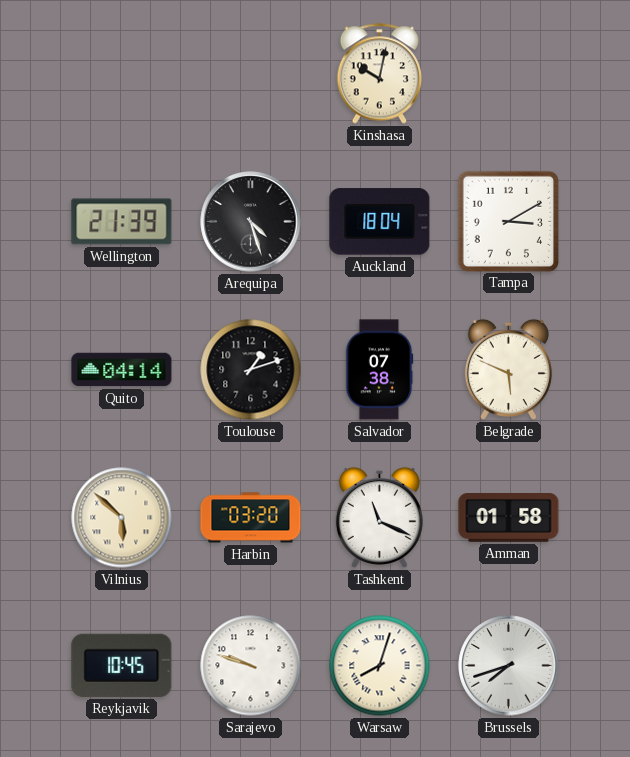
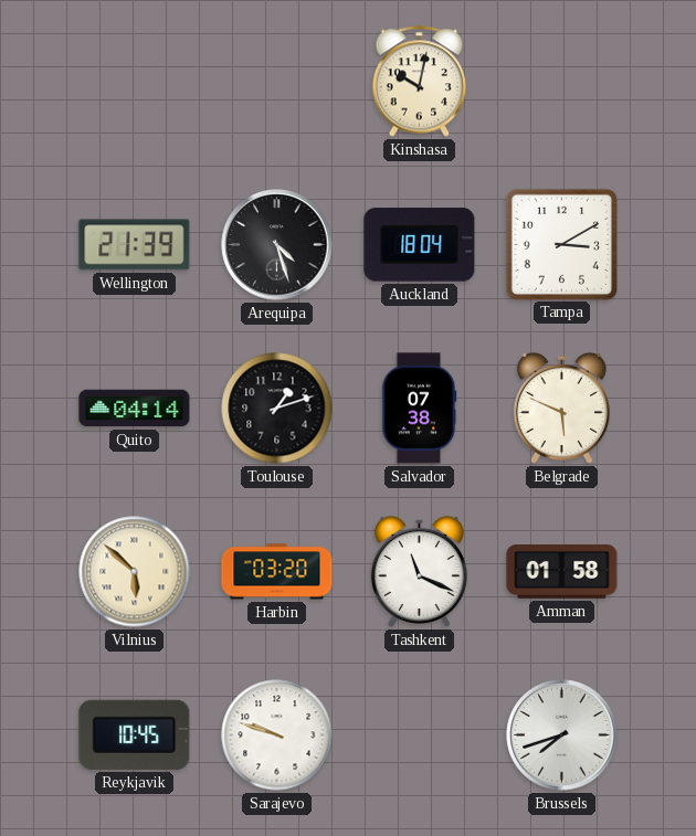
Warsaw: 8:03 -> none (380, 666)
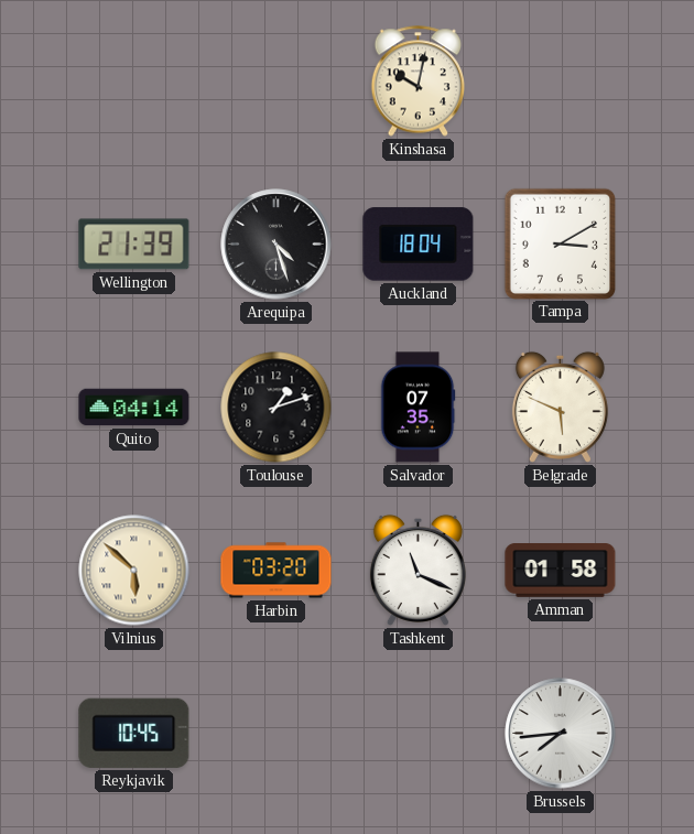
Salvador: 07:38 -> 07:35 (418, 408)
Sarajevo: 9:48 -> none (277, 736)
Brussels: 7:42 -> 7:44 (561, 734)
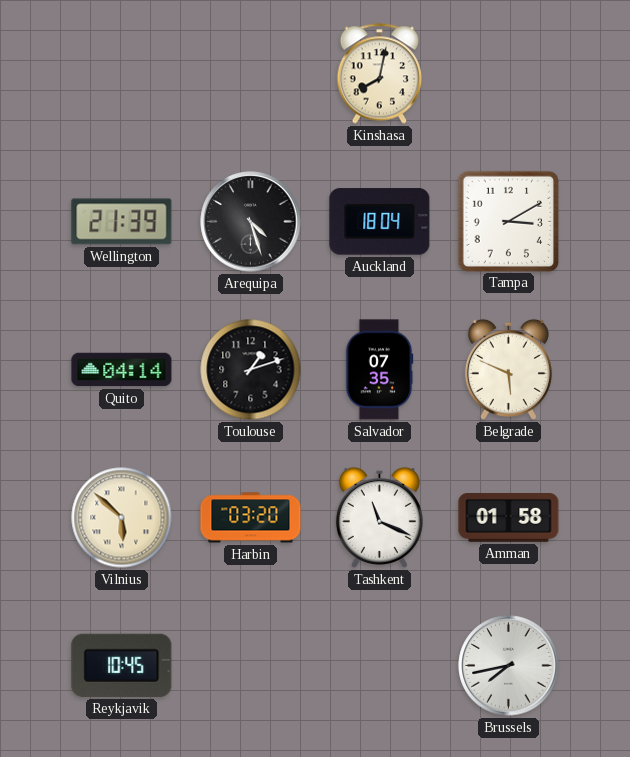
Kinshasa: 10:02 -> 8:02 (379, 74)
Brussels: 7:44 -> 7:43 (509, 666)
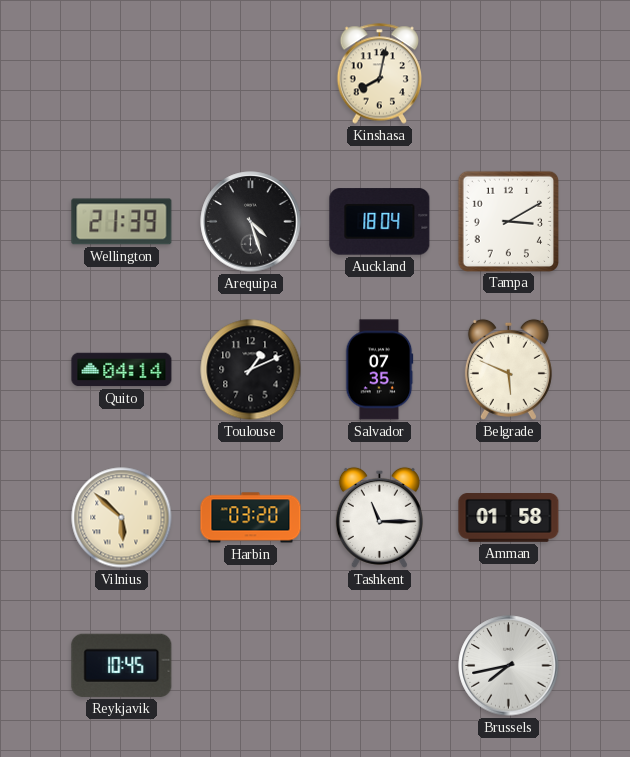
Toulouse: 1:12 -> 1:11 (251, 370)
Tashkent: 11:19 -> 11:15 (379, 517)
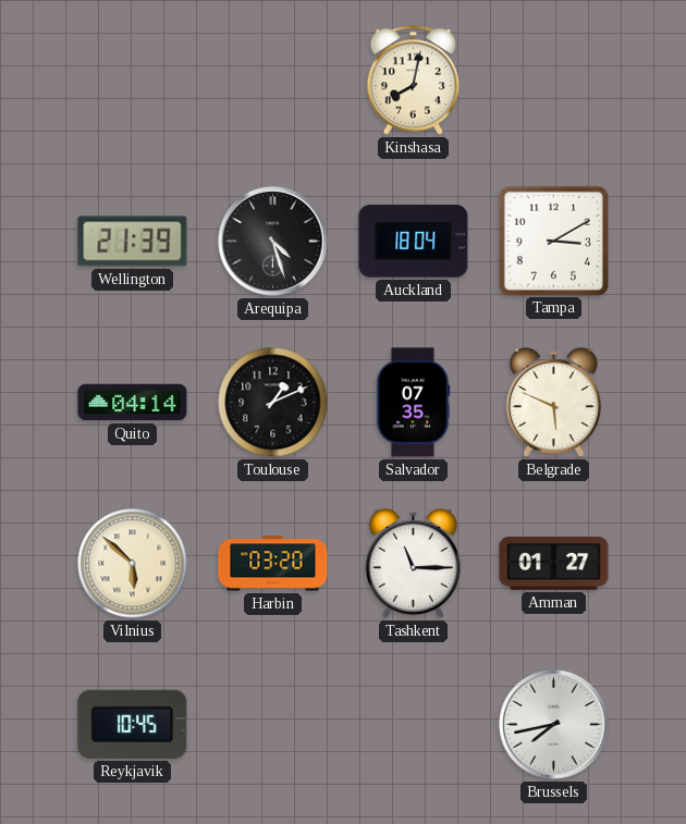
Amman: 01:58 -> 01:27 (554, 564)
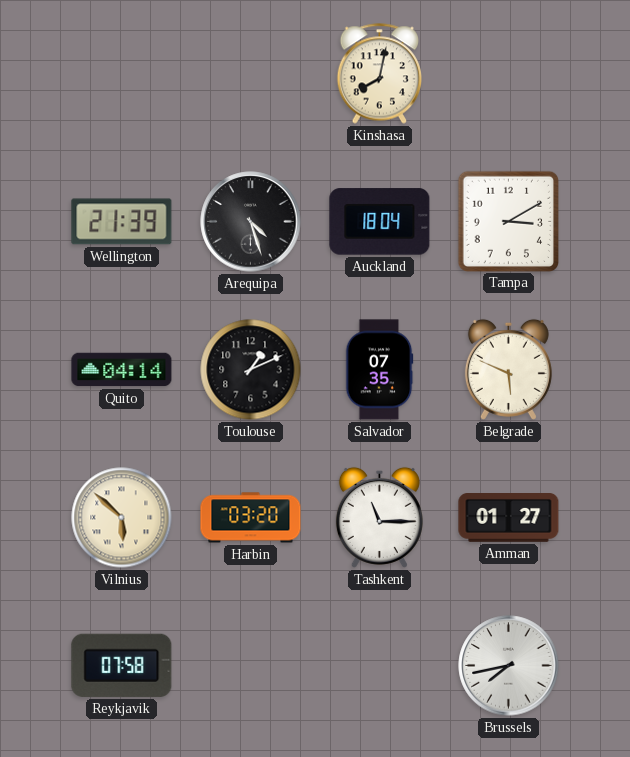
Reykjavik: 10:45 -> 07:58 (122, 665)
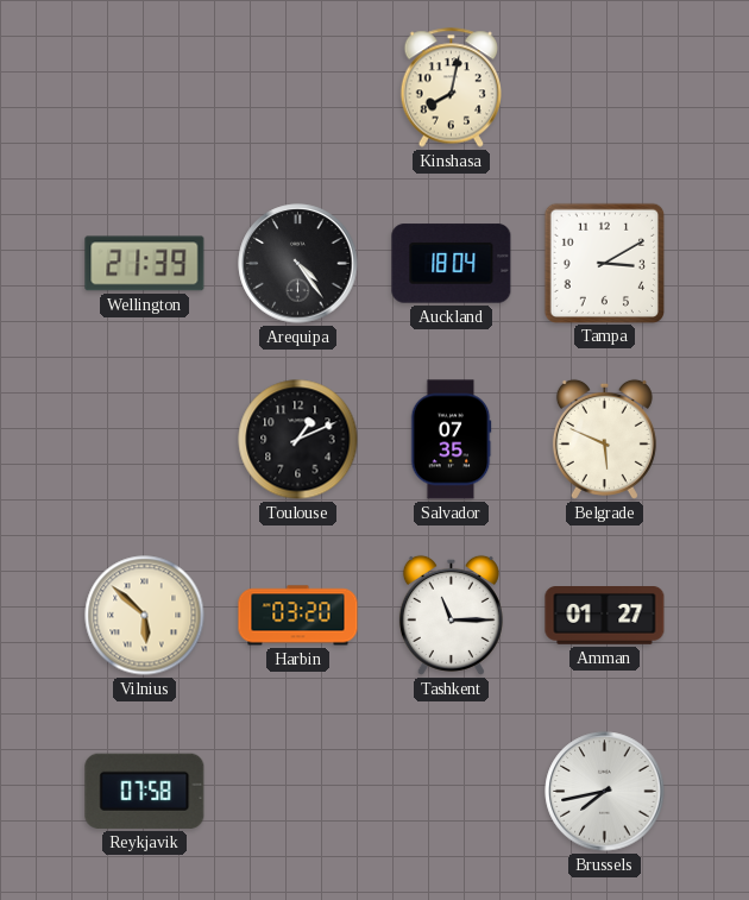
Arequipa: 4:27 -> 4:24 (298, 264)
Quito: 04:14 -> none (122, 370)
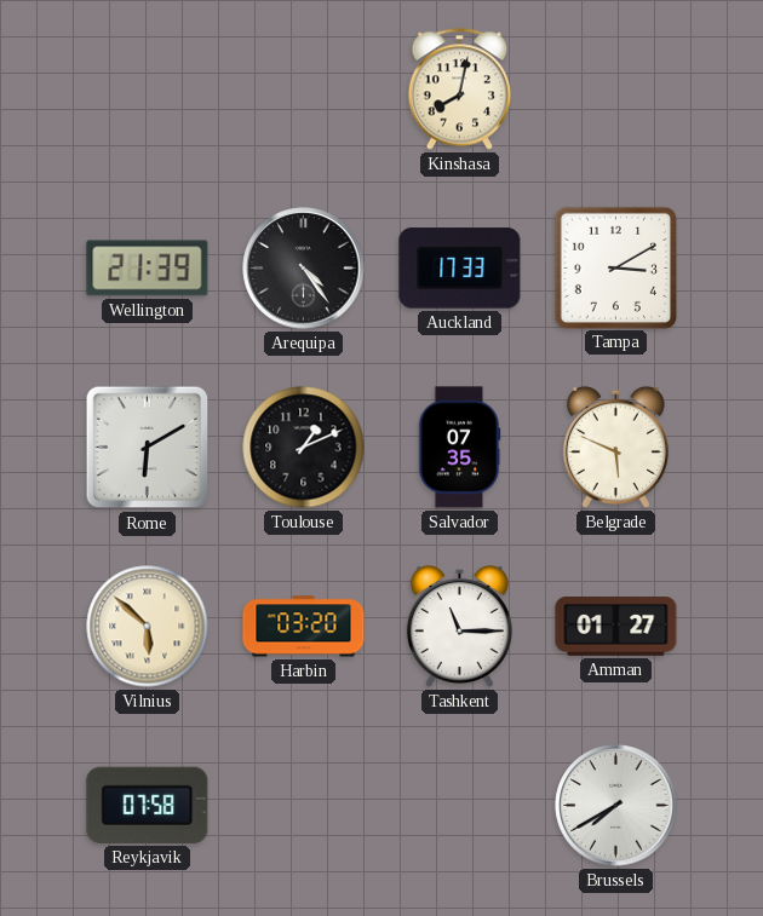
Auckland: 18:04 -> 17:33 (460, 269)
Rome: none -> 6:10 (148, 448)
Brussels: 7:43 -> 7:40 (616, 806)
